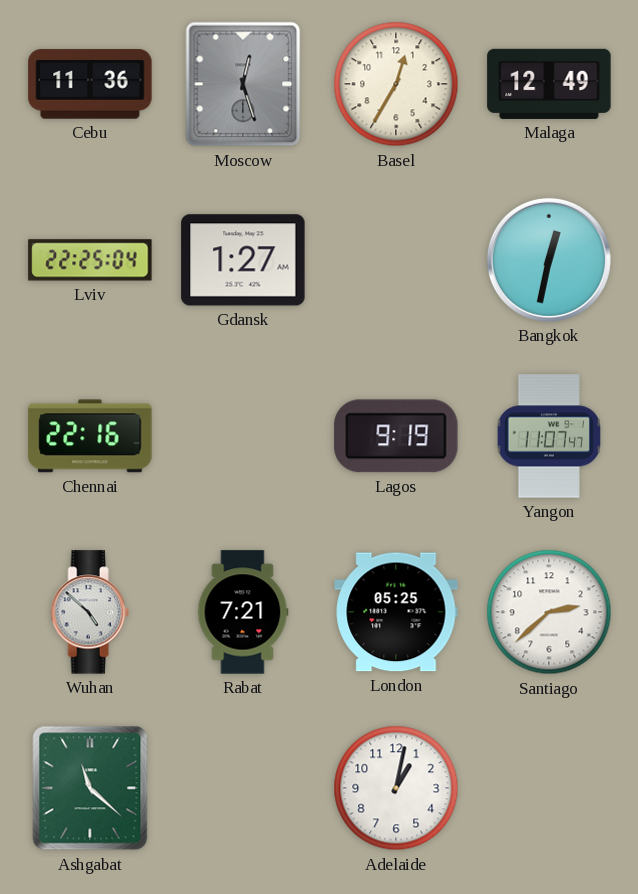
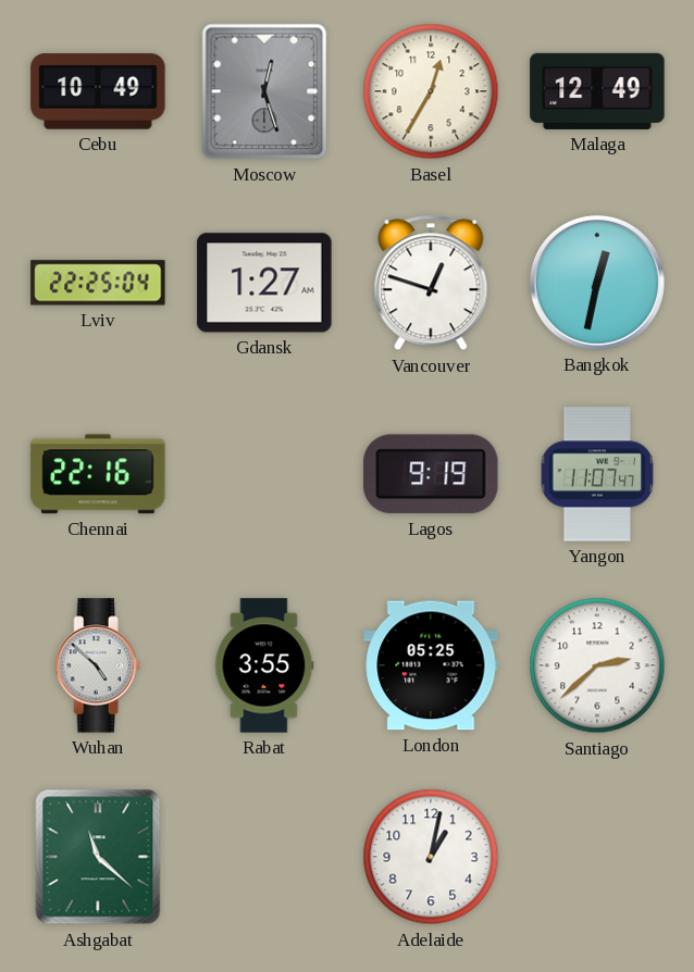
Cebu: 11:36 -> 10:49 (98, 91)
Vancouver: none -> 12:48 (431, 283)
Rabat: 7:21 -> 3:55 (264, 665)
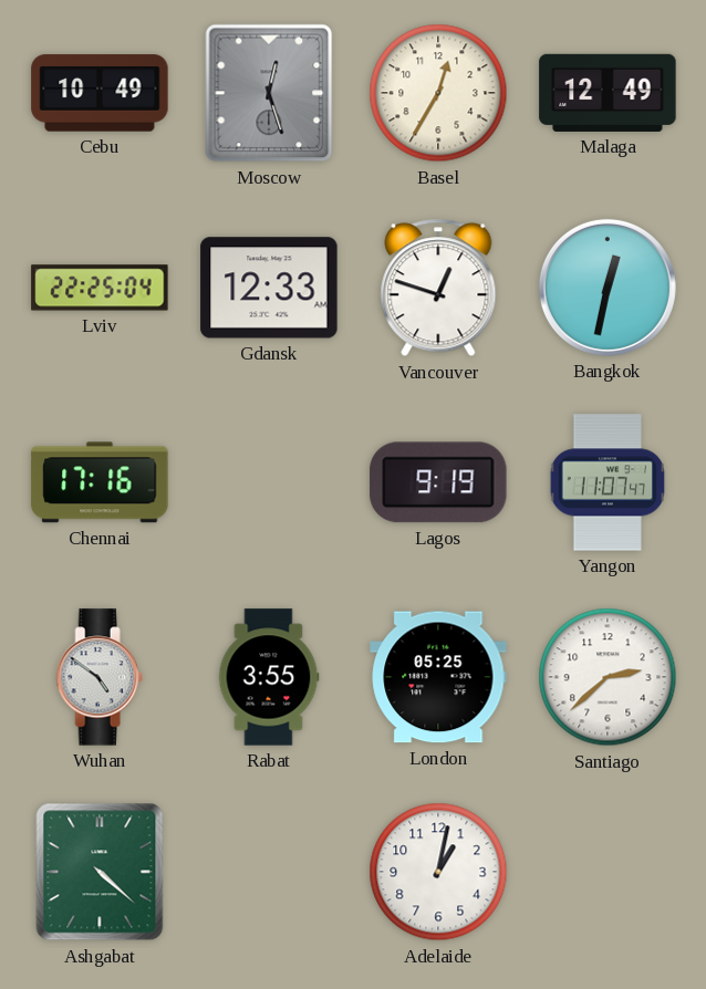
Gdansk: 1:27 -> 12:33 (269, 288)
Chennai: 22:16 -> 17:16 (100, 482)
Wuhan: 4:52 -> 4:51 (100, 677)
Ashgabat: 11:22 -> 4:22 (100, 872)
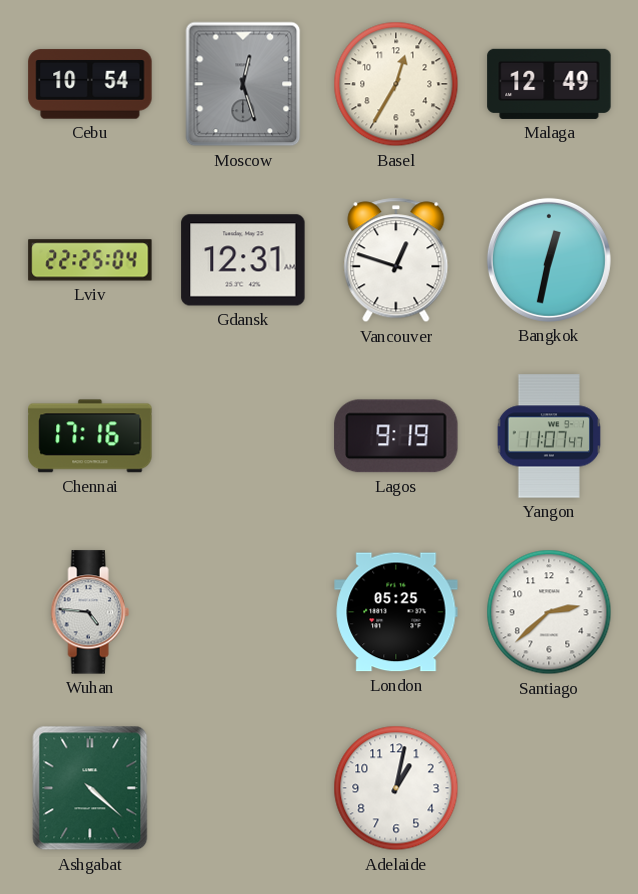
Cebu: 10:49 -> 10:54 (90, 84)
Gdansk: 12:33 -> 12:31 (243, 260)
Wuhan: 4:51 -> 4:46 (90, 612)
Rabat: 3:55 -> none (269, 677)
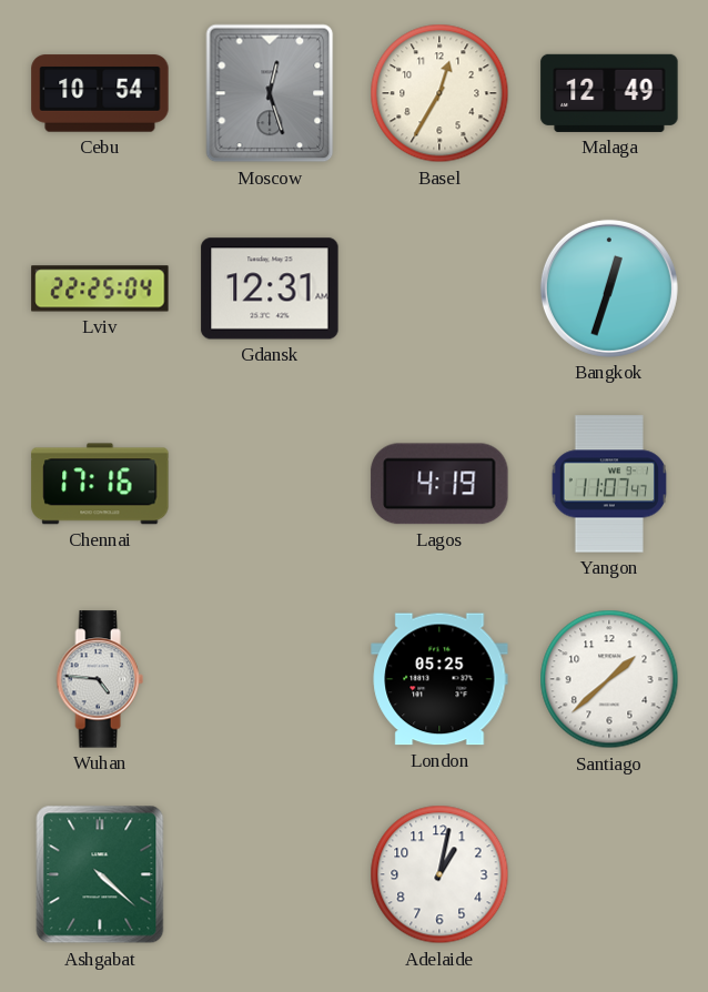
Vancouver: 12:48 -> none (396, 260)
Bangkok: 12:32 -> 12:33 (609, 289)
Lagos: 9:19 -> 4:19 (439, 484)
Santiago: 2:38 -> 1:38 (609, 679)
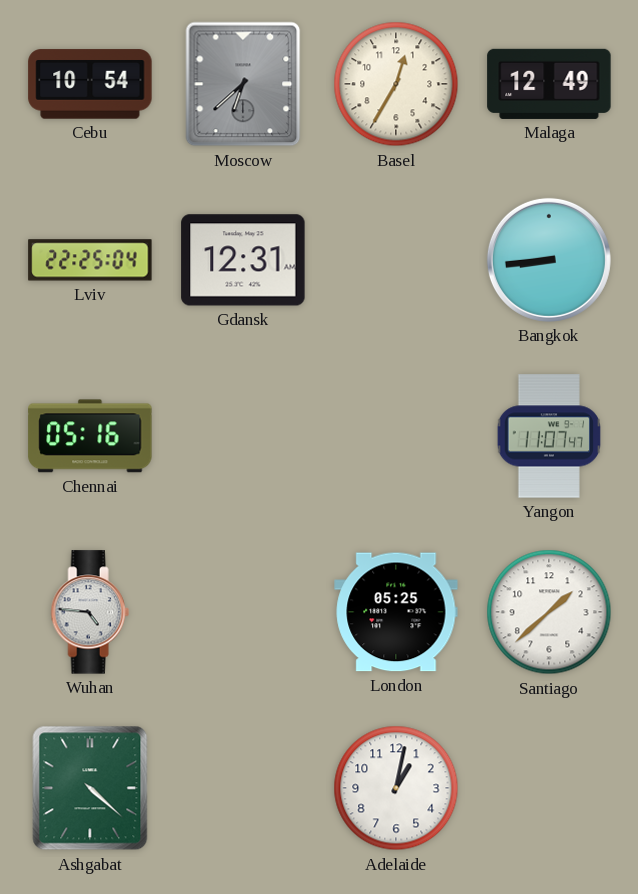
Moscow: 12:27 -> 6:38 (243, 84)
Bangkok: 12:33 -> 8:44 (549, 260)
Chennai: 17:16 -> 05:16 (90, 436)
Lagos: 4:19 -> none (439, 484)
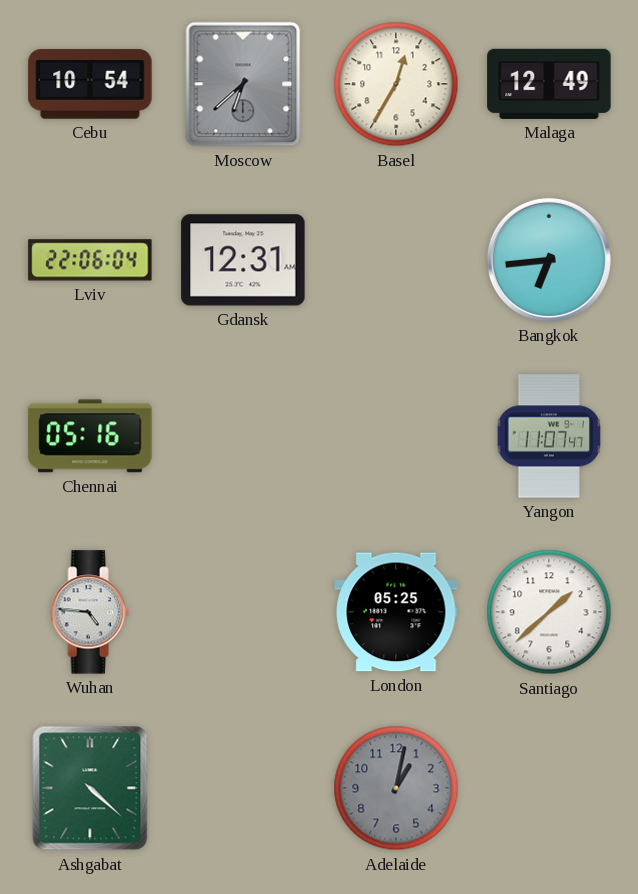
Lviv: 22:25 -> 22:06 (90, 260)
Bangkok: 8:44 -> 6:44 (549, 260)
Adelaide dial: white -> grey (396, 788)
